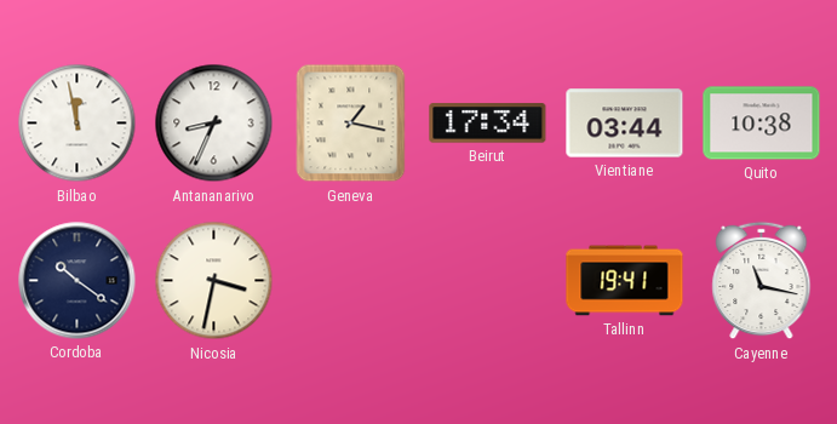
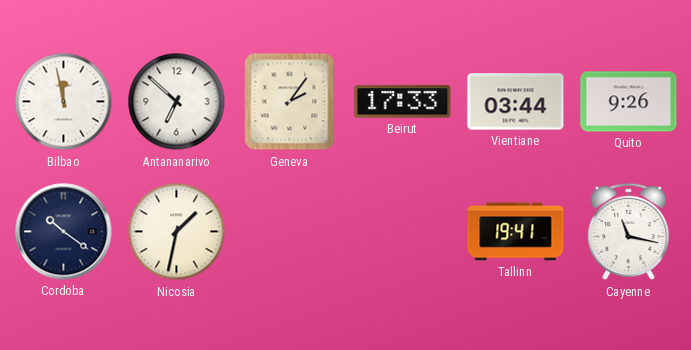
Antananarivo: 8:34 -> 6:52 (177, 102)
Geneva: 1:17 -> 2:06 (290, 102)
Beirut: 17:34 -> 17:33 (403, 102)
Quito: 10:38 -> 9:26 (629, 102)
Nicosia: 3:32 -> 1:32 (177, 232)
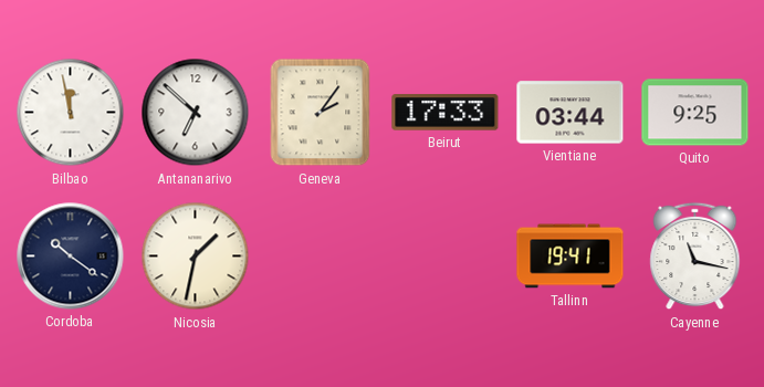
Quito: 9:26 -> 9:25 (695, 113)
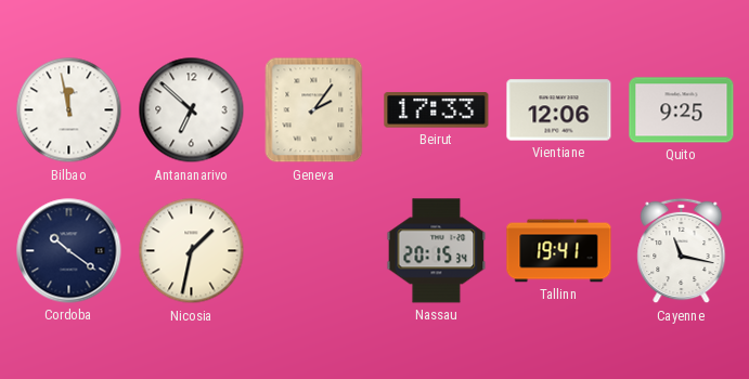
Vientiane: 03:44 -> 12:06 (559, 110)
Nassau: none -> 20:15 (437, 251)
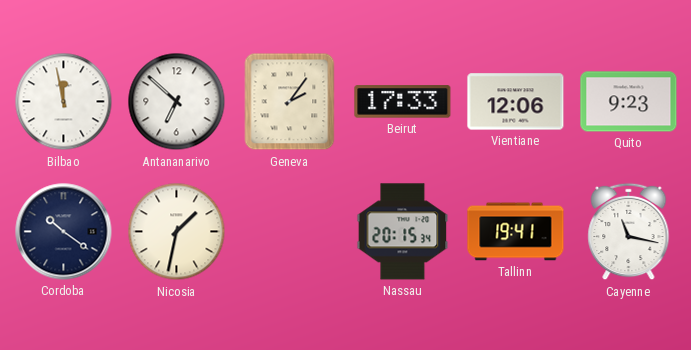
Quito: 9:25 -> 9:23 (629, 102)
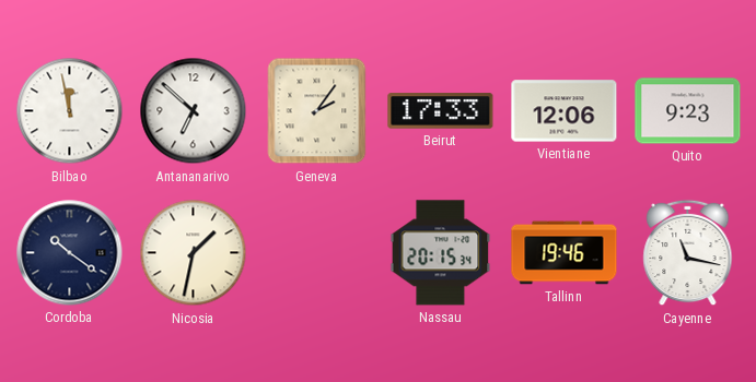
Tallinn: 19:41 -> 19:46 (565, 253)
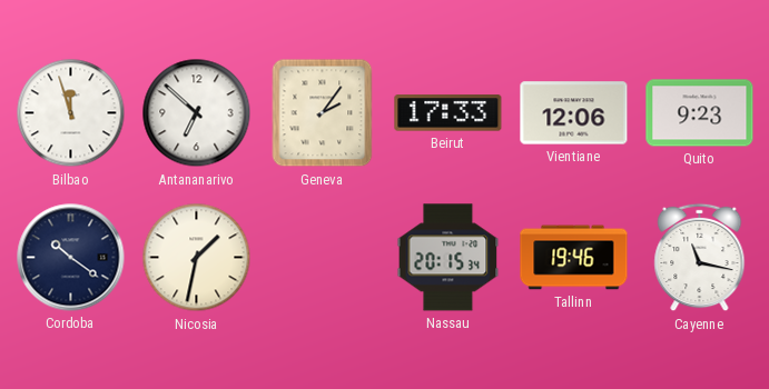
Bilbao: 11:58 -> 11:57 (71, 113)
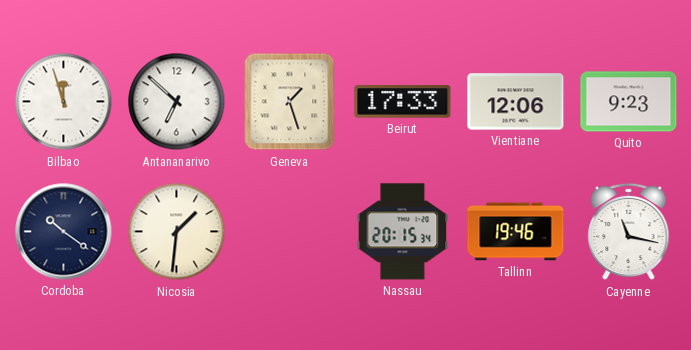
Geneva: 2:06 -> 1:27 (290, 102)
Nicosia: 1:32 -> 1:31 (177, 232)
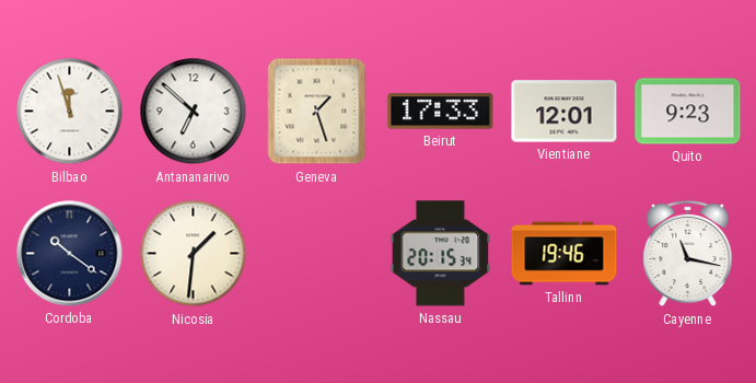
Vientiane: 12:06 -> 12:01 (565, 112)
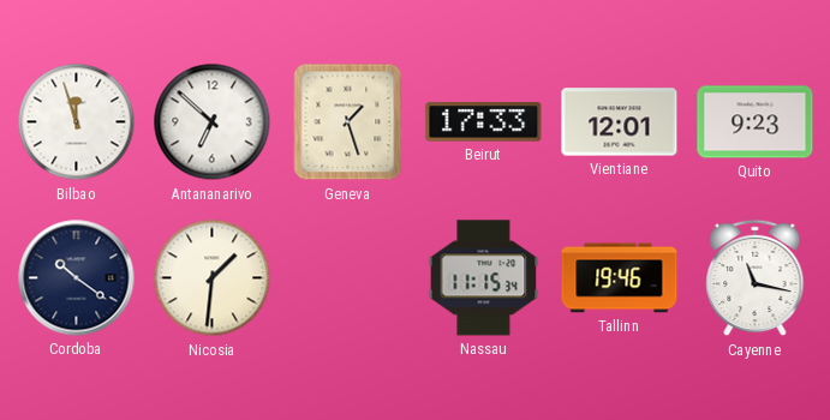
Nassau: 20:15 -> 11:15 (484, 278)
